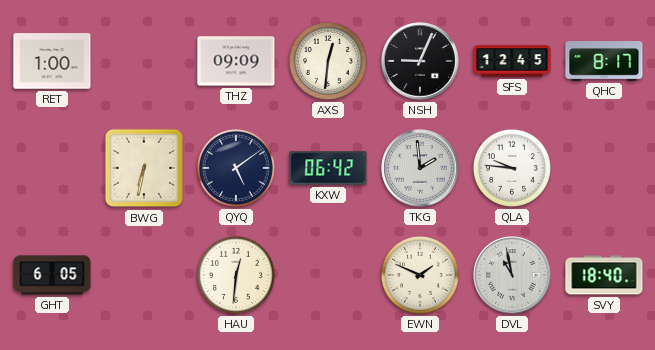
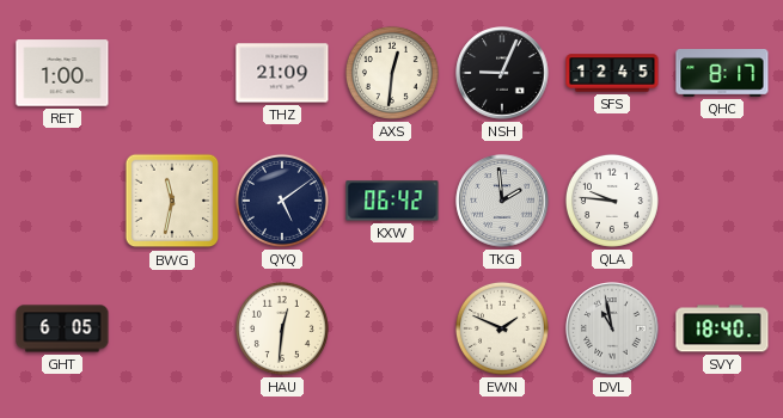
THZ: 09:09 -> 21:09 (282, 73)
BWG: 6:32 -> 11:32 (172, 201)
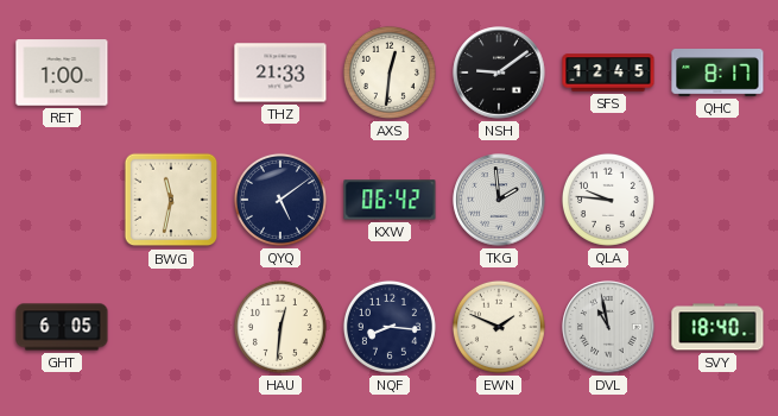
THZ: 21:09 -> 21:33 (280, 73)
NSH: 9:04 -> 9:09 (499, 73)
NQF: none -> 8:16 (390, 327)
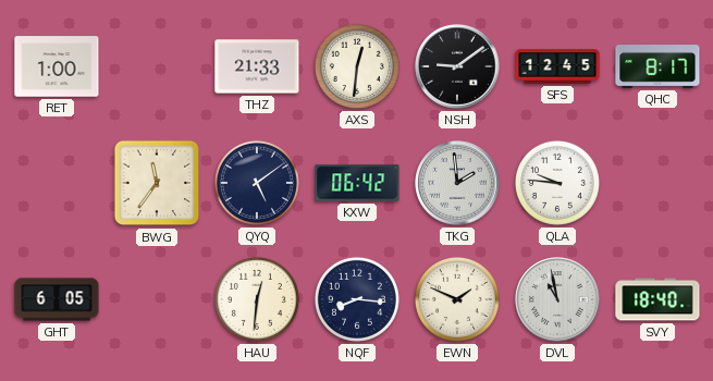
BWG: 11:32 -> 11:36 (157, 183)
